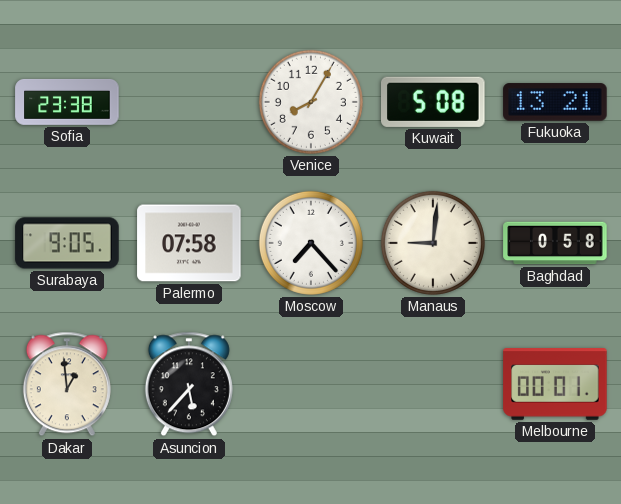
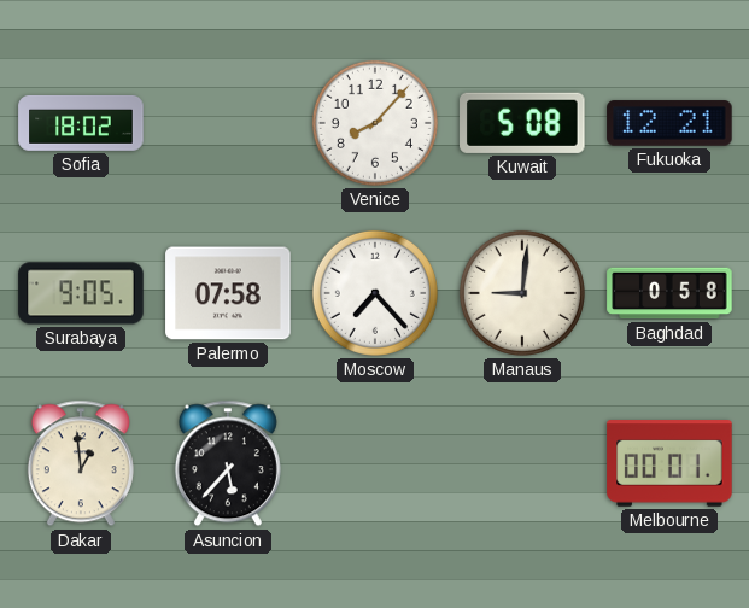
Sofia: 23:38 -> 18:02 (81, 123)
Venice: 8:05 -> 8:07 (375, 123)
Fukuoka: 13:21 -> 12:21 (669, 123)
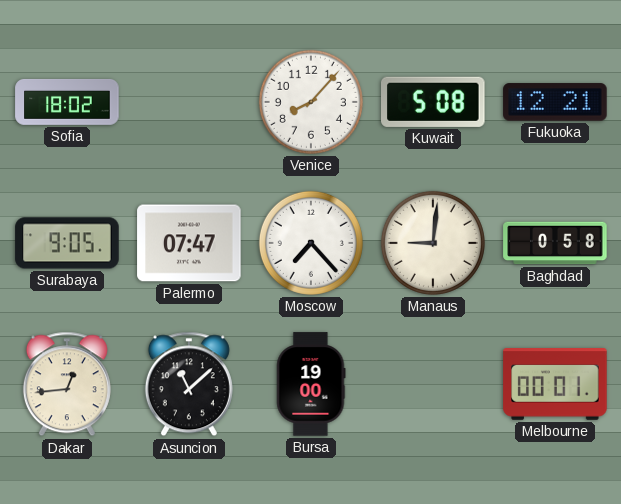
Palermo: 07:58 -> 07:47 (189, 243)
Dakar: 12:59 -> 12:44 (67, 384)
Asuncion: 5:37 -> 11:08 (189, 384)
Bursa: none -> 19:00 (311, 384)
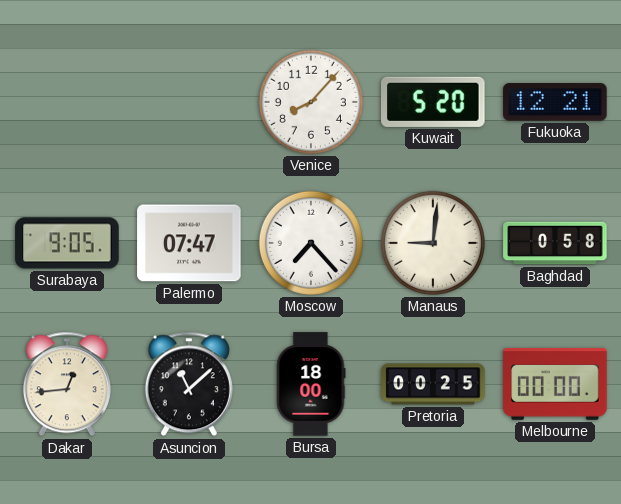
Sofia: 18:02 -> none (67, 102)
Kuwait: 5:08 -> 5:20 (433, 102)
Bursa: 19:00 -> 18:00 (311, 384)
Pretoria: none -> 00:25 (433, 384)
Melbourne: 00:01 -> 00:00 (555, 384)
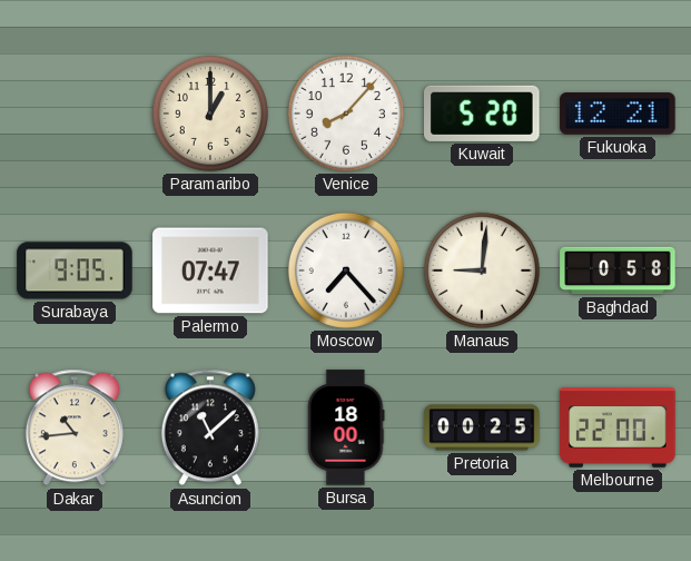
Paramaribo: none -> 1:00 (210, 114)
Dakar: 12:44 -> 10:44 (75, 427)
Melbourne: 00:00 -> 22:00 (618, 427)
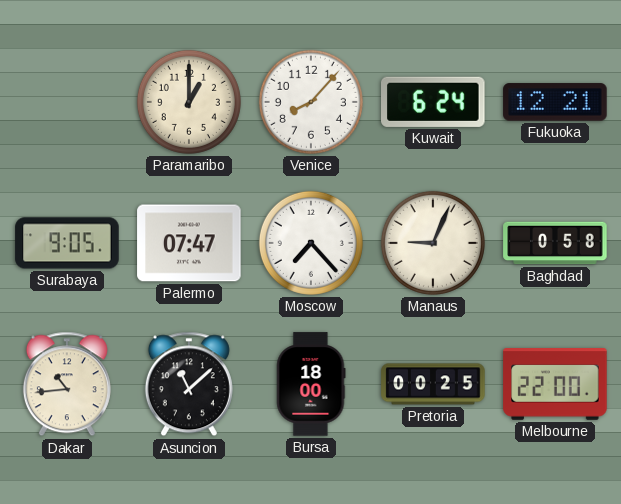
Kuwait: 5:20 -> 6:24 (433, 102)
Manaus: 9:01 -> 9:04 (433, 243)
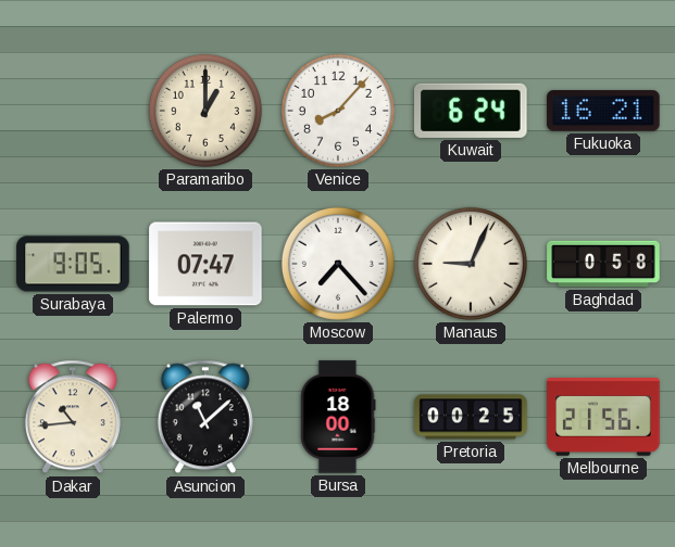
Fukuoka: 12:21 -> 16:21 (603, 111)
Melbourne: 22:00 -> 21:56 (603, 417)
